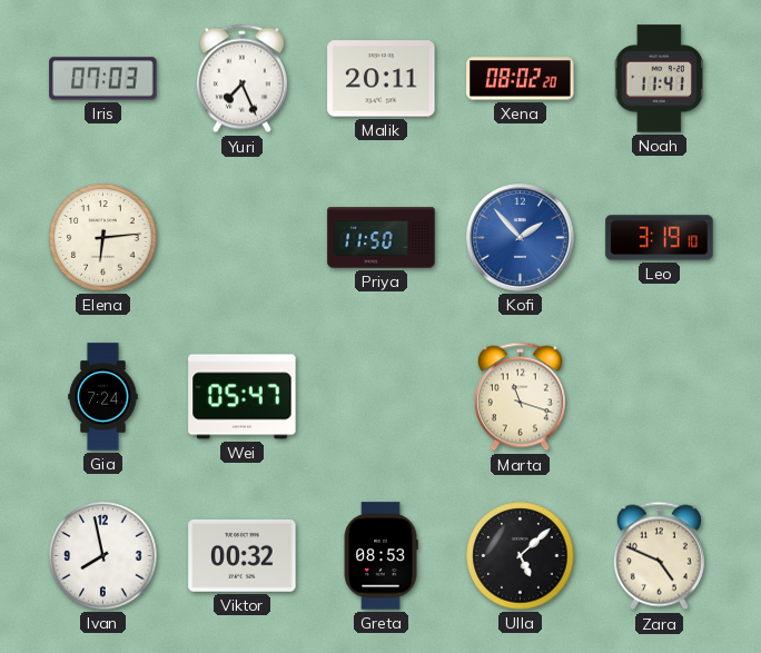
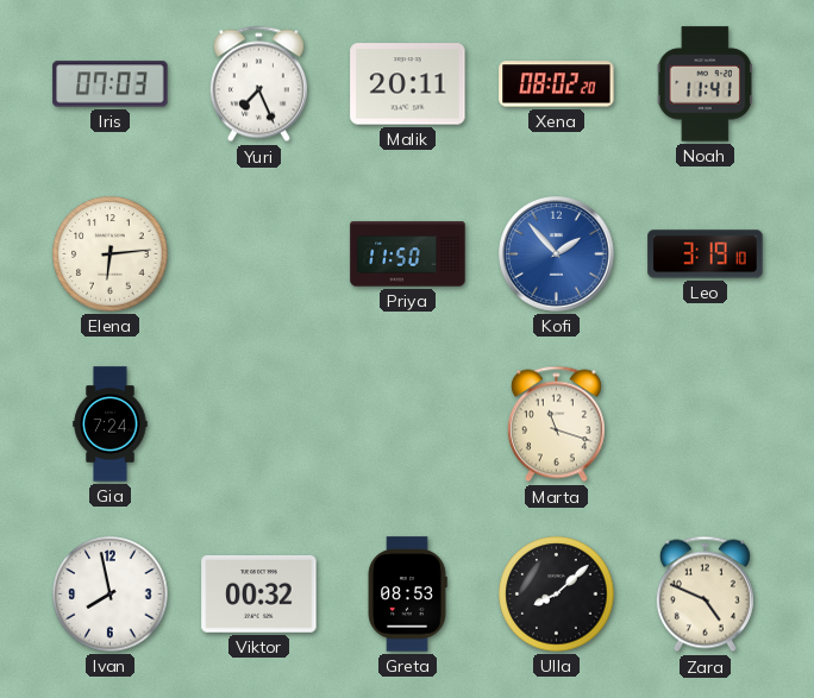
Wei: 05:47 -> none (243, 397)
Ulla: 5:08 -> 8:08 (557, 595)
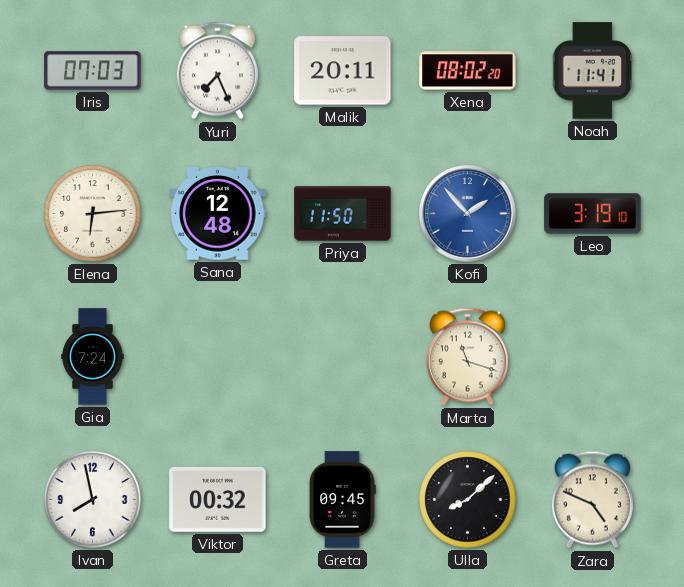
Sana: none -> 12:48 (218, 214)
Greta: 08:53 -> 09:45 (342, 500)
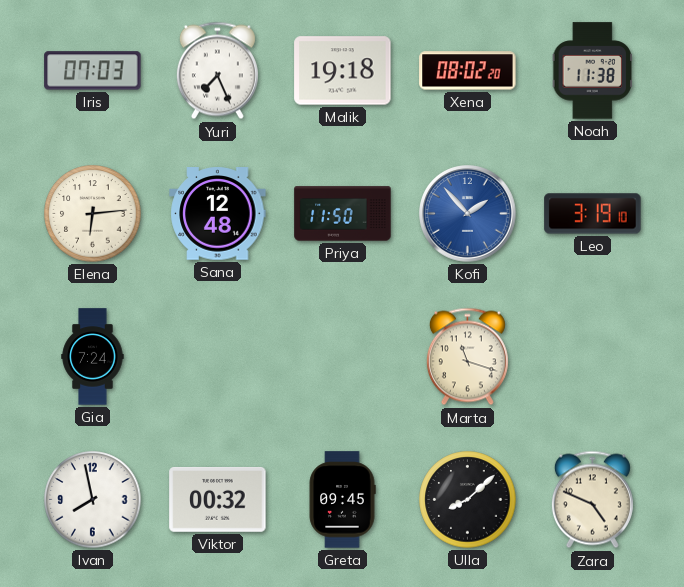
Malik: 20:11 -> 19:18 (343, 71)
Noah: 11:41 -> 11:38 (592, 71)
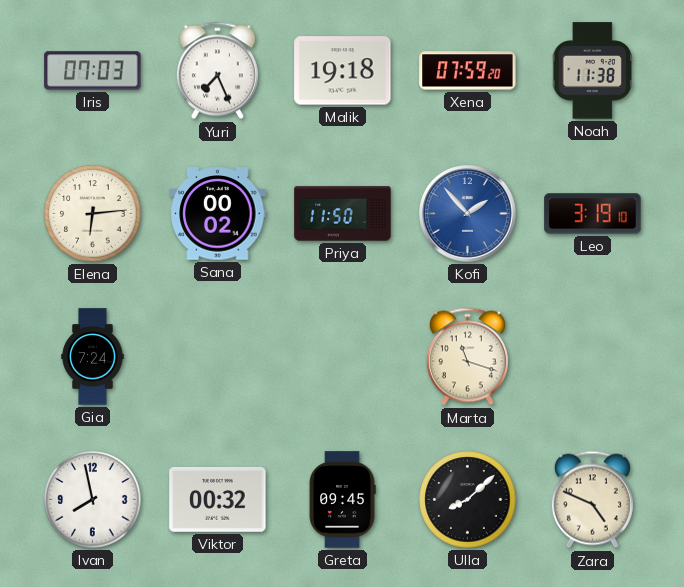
Xena: 08:02 -> 07:59 (468, 71)
Sana: 12:48 -> 00:02 (218, 214)
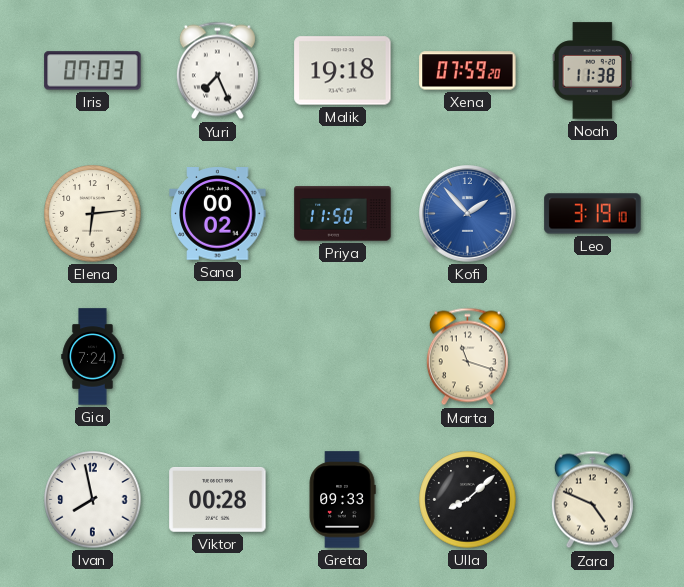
Viktor: 00:32 -> 00:28 (218, 499)
Greta: 09:45 -> 09:33 (342, 500)
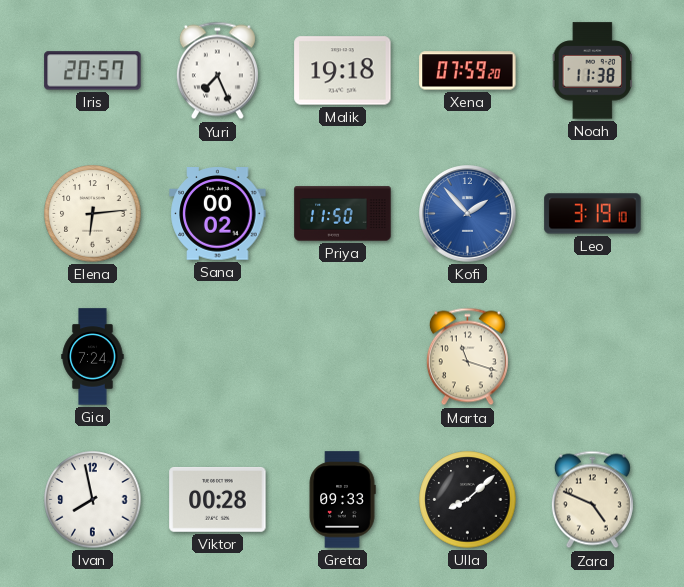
Iris: 07:03 -> 20:57 (93, 71)
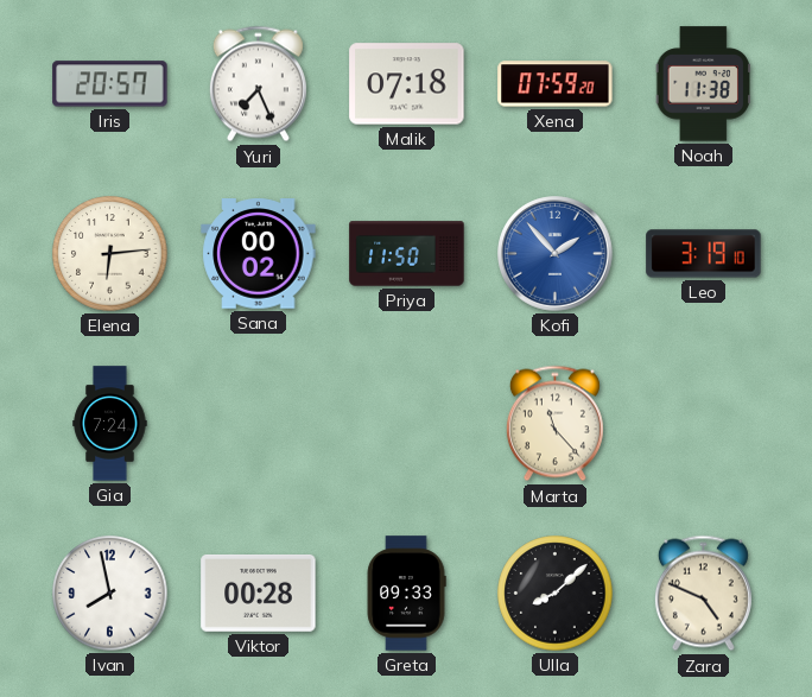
Malik: 19:18 -> 07:18 (407, 84)
Marta: 11:18 -> 11:23 (554, 424)
